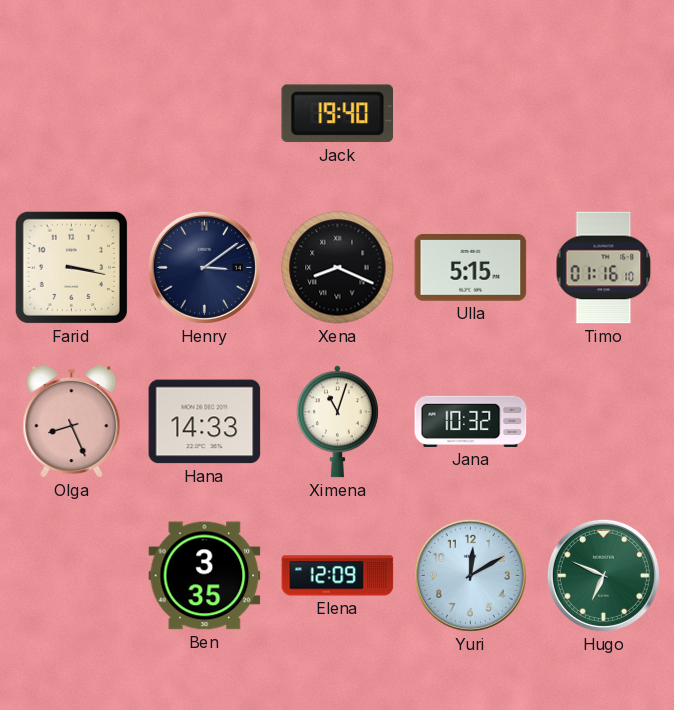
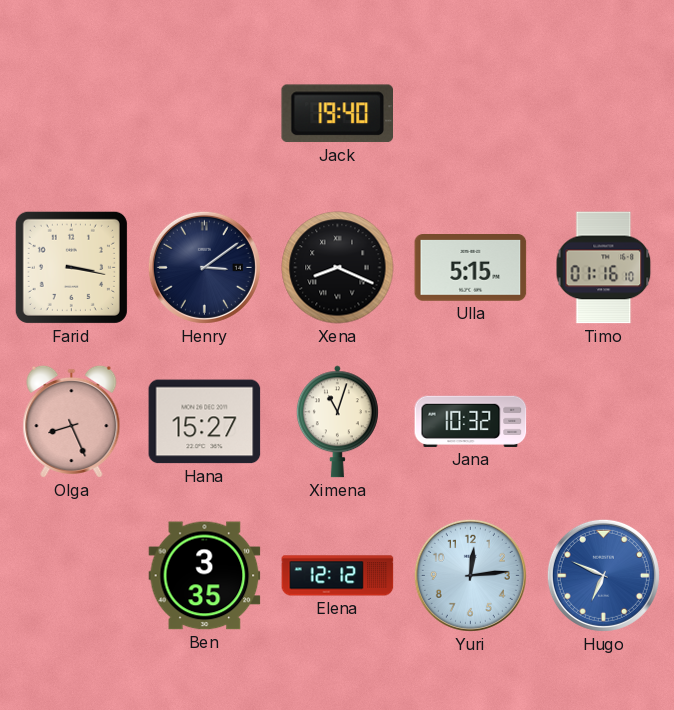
Hana: 14:33 -> 15:27 (205, 422)
Elena: 12:09 -> 12:12 (338, 576)
Yuri: 12:10 -> 12:14 (470, 575)
Hugo dial: green -> blue (603, 575)
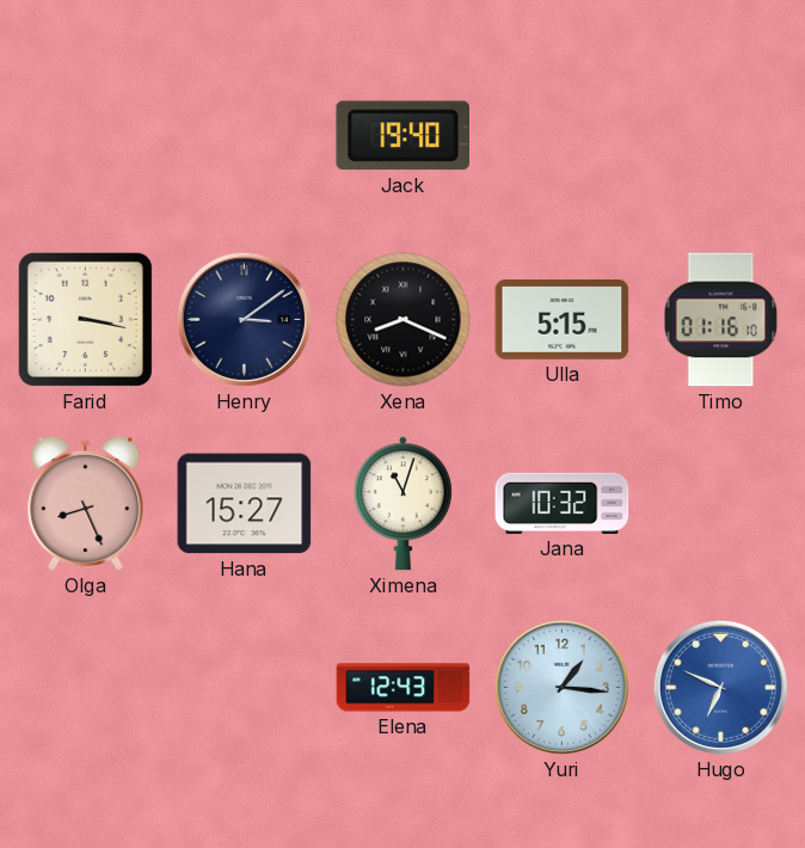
Ben: 3:35 -> none (205, 576)
Elena: 12:12 -> 12:43 (404, 688)
Yuri: 12:14 -> 1:16 (561, 687)
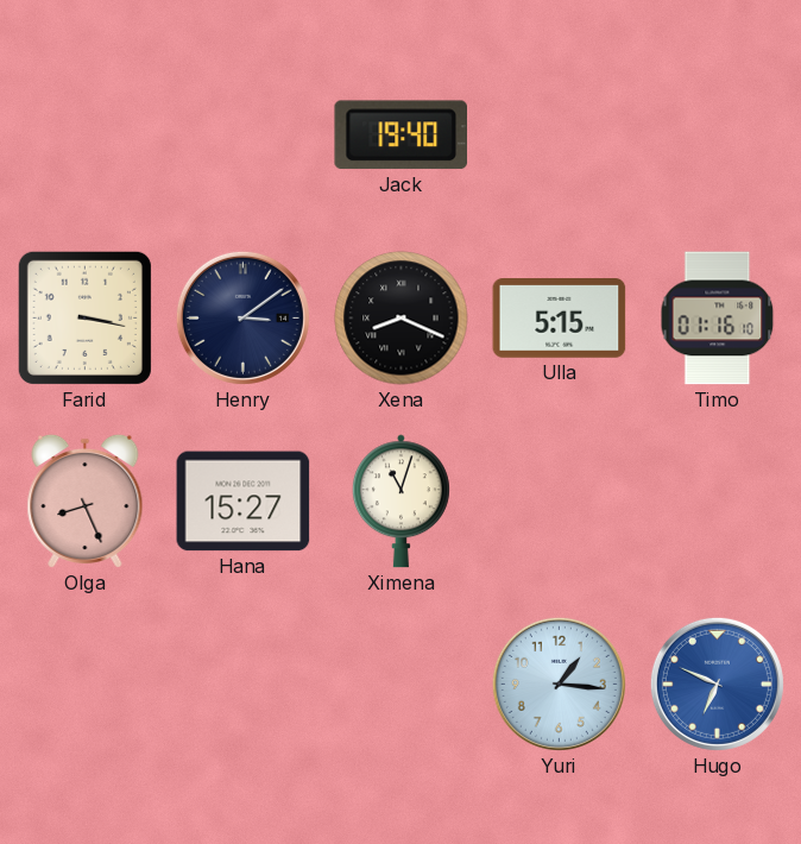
Jana: 10:32 -> none (563, 503)
Elena: 12:43 -> none (404, 688)
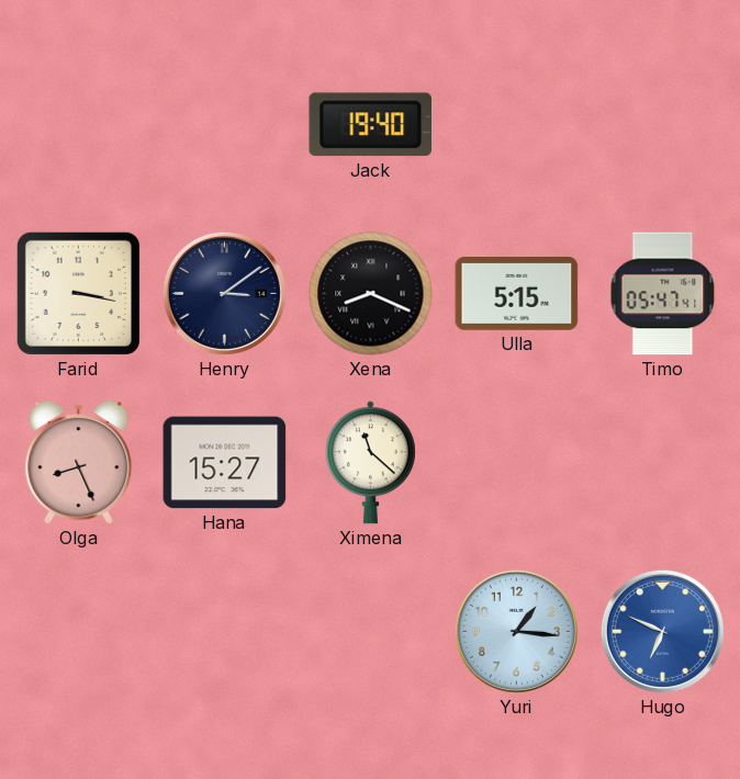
Timo: 01:16 -> 05:47 (663, 294)
Ximena: 11:03 -> 11:22 (370, 463)
